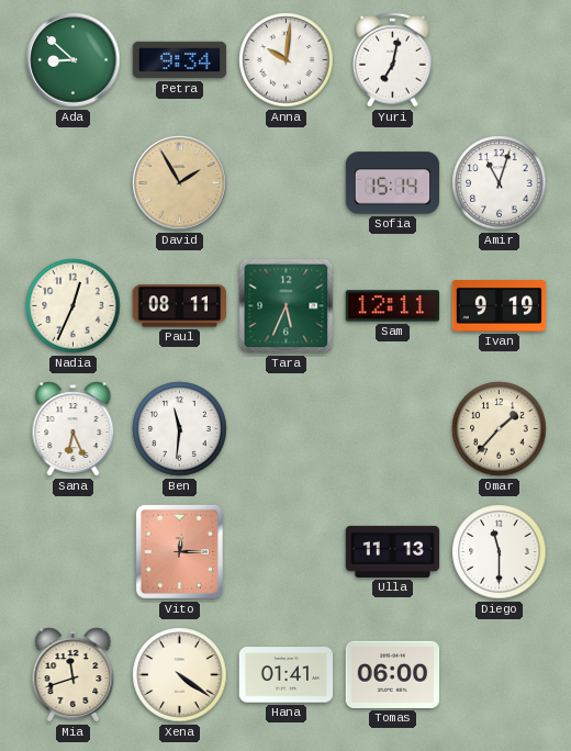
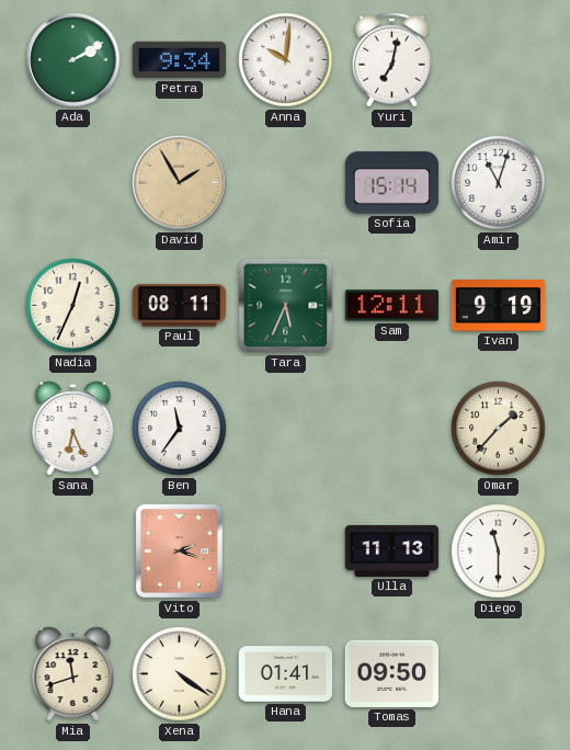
Ada: 8:52 -> 2:10 (73, 60)
Ben: 11:31 -> 11:36 (180, 429)
Vito: 12:15 -> 2:18 (179, 550)
Tomas: 06:00 -> 09:50 (392, 673)
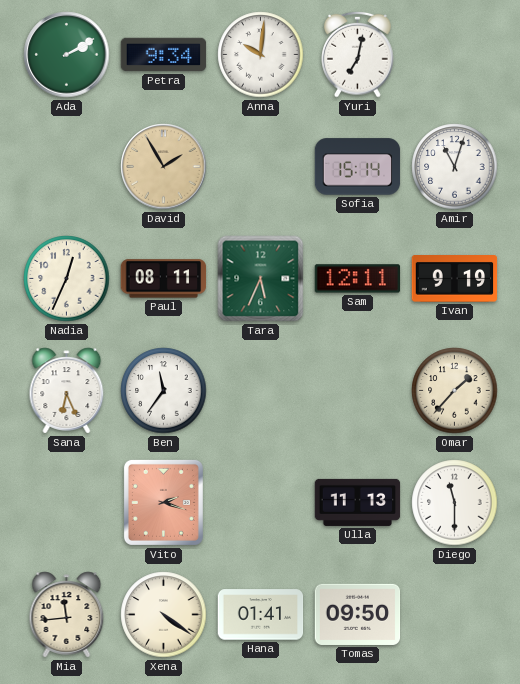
Mia: 11:42 -> 11:44 (67, 615)
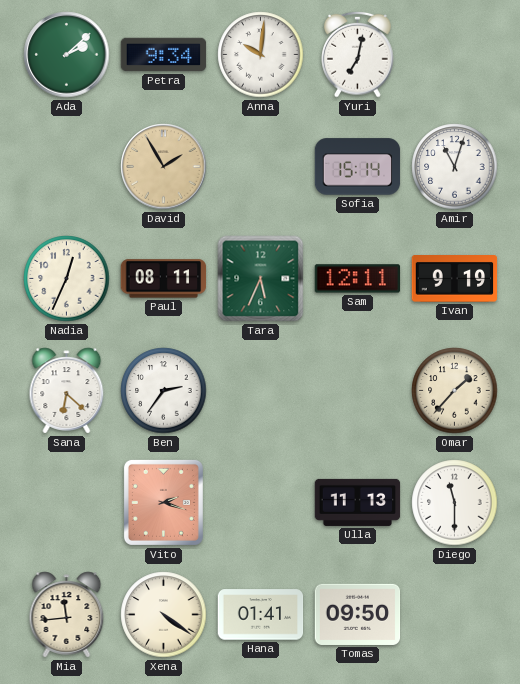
Ada: 2:10 -> 2:08 (67, 55)
Sana: 6:26 -> 6:22 (67, 391)
Ben: 11:36 -> 2:36 (164, 391)
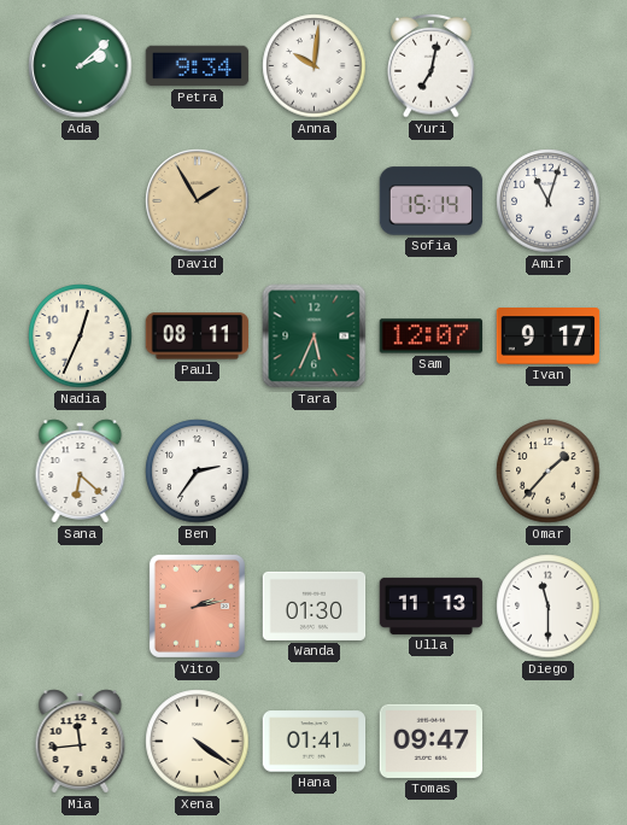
Sam: 12:11 -> 12:07 (432, 337)
Ivan: 9:19 -> 9:17 (549, 337)
Vito: 2:18 -> 2:13 (197, 605)
Wanda: none -> 01:30 (315, 605)
Tomas: 09:50 -> 09:47 (432, 741)
